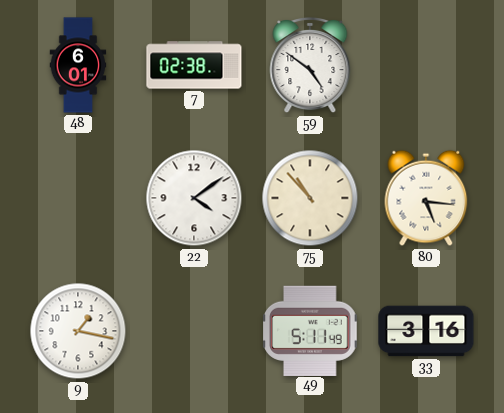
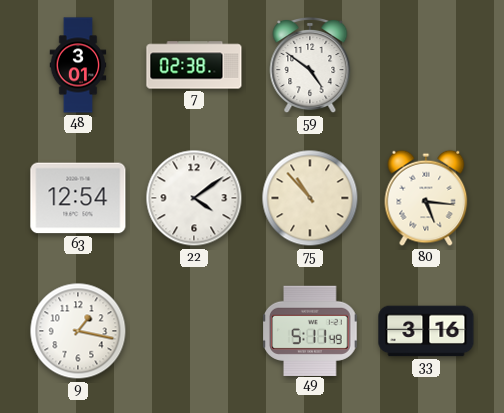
48: 6:01 -> 3:01 (78, 65)
63: none -> 12:54 (78, 198)
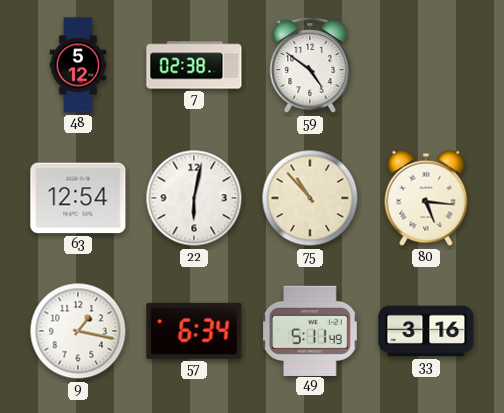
48: 3:01 -> 5:12 (78, 65)
22: 4:09 -> 6:02 (194, 198)
57: none -> 6:34 (194, 331)
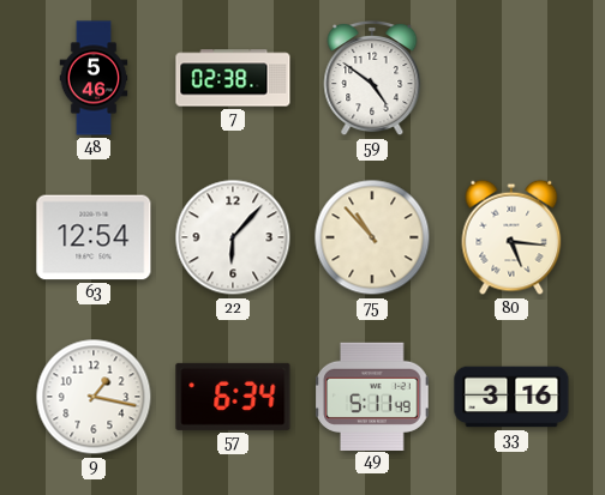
48: 5:12 -> 5:46 (94, 78)
22: 6:02 -> 6:07 (233, 237)
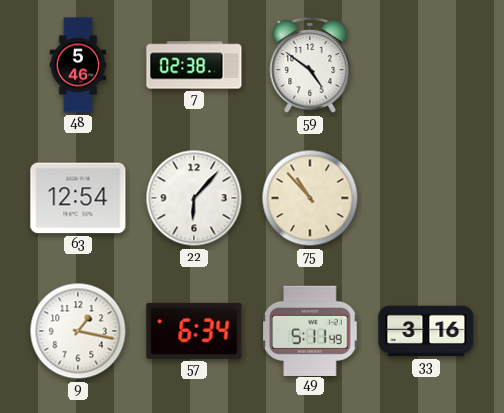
80: 5:16 -> none (511, 237)
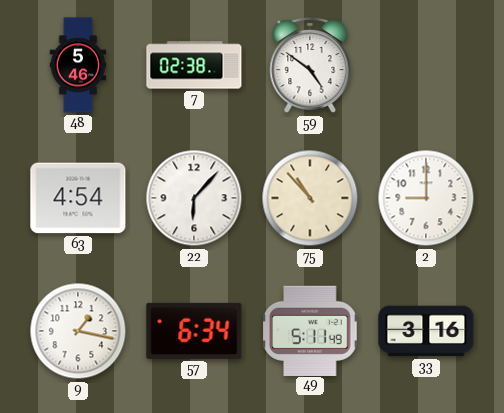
63: 12:54 -> 4:54 (78, 198)
2: none -> 9:00 (426, 198)
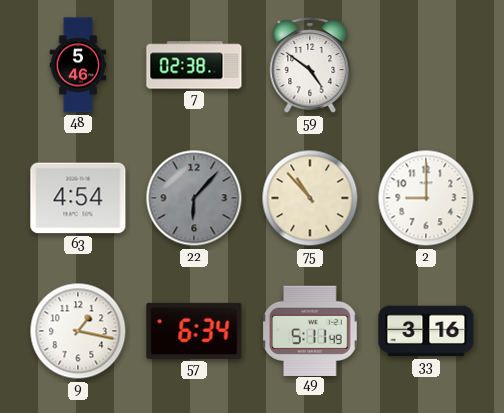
22 dial: white -> grey (194, 198)
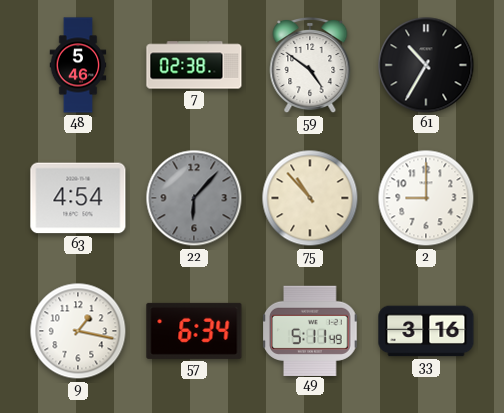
61: none -> 10:35 (426, 65)
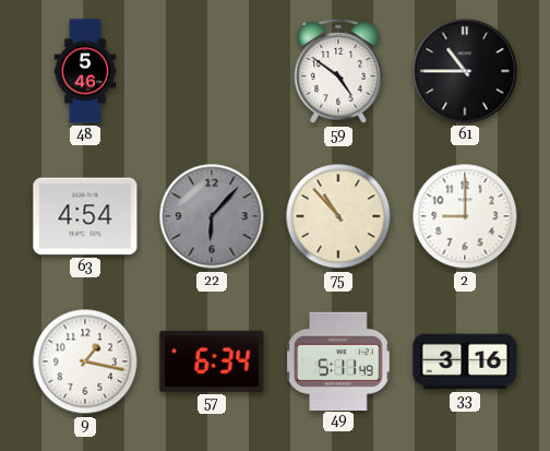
7: 02:38 -> none (194, 65)
61: 10:35 -> 10:45 (465, 71)
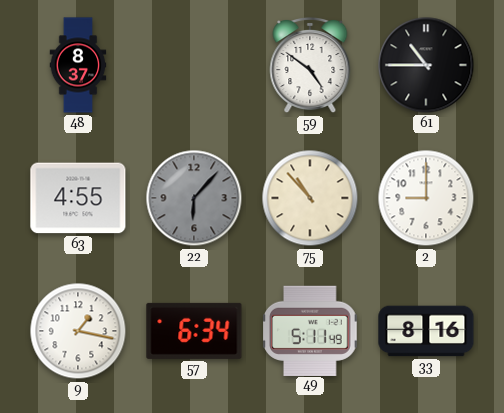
48: 5:46 -> 8:37 (78, 65)
63: 4:54 -> 4:55 (78, 198)
33: 3:16 -> 8:16 (426, 331)
